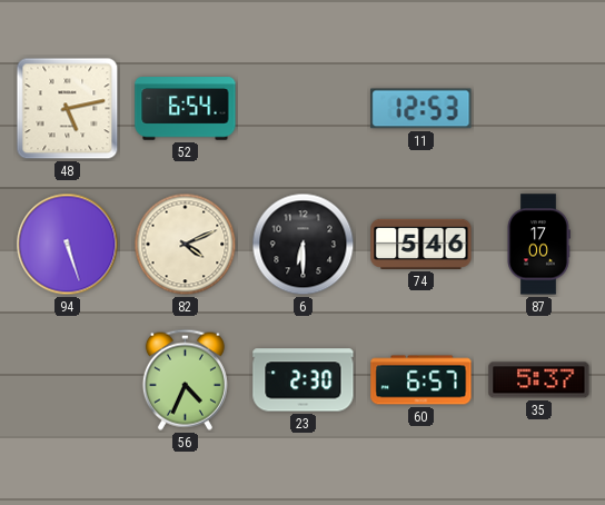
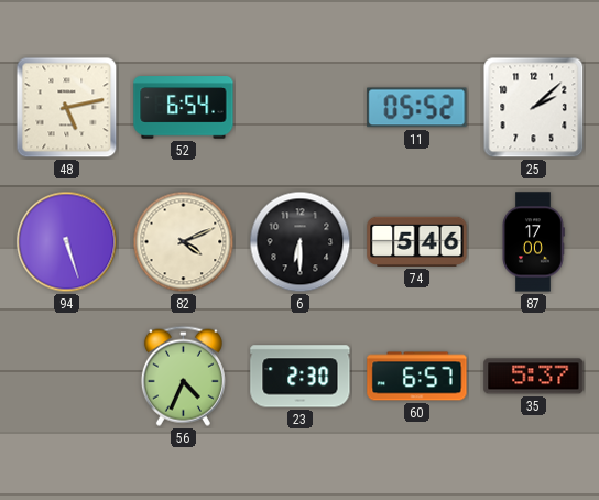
11: 12:53 -> 05:52 (417, 108)
25: none -> 2:08 (534, 108)
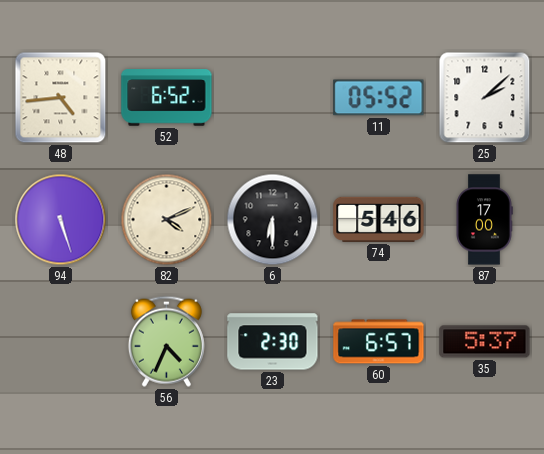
48: 5:13 -> 4:44 (61, 98)
52: 6:54 -> 6:52 (167, 98)
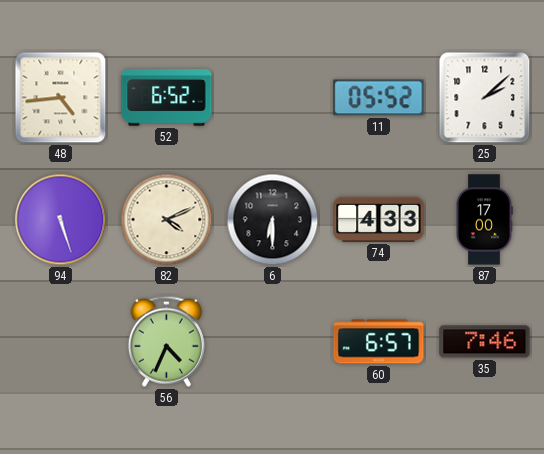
74: 5:46 -> 4:33 (379, 219)
23: 2:30 -> none (273, 342)
35: 5:37 -> 7:46 (485, 342)
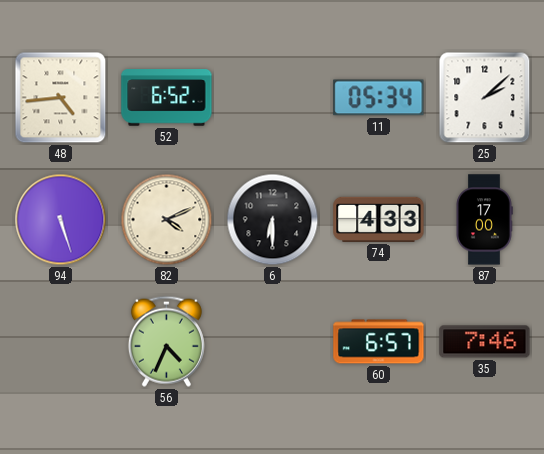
11: 05:52 -> 05:34 (379, 98)
